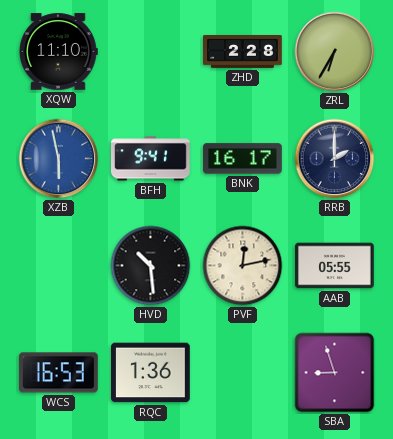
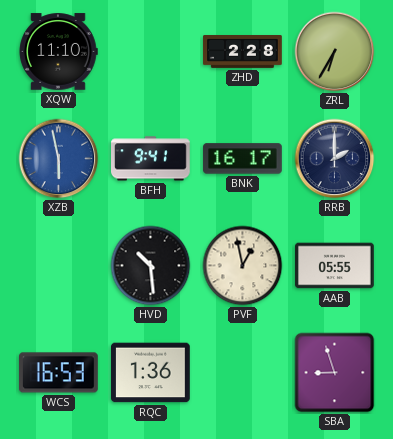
PVF: 12:13 -> 12:58 (243, 266)
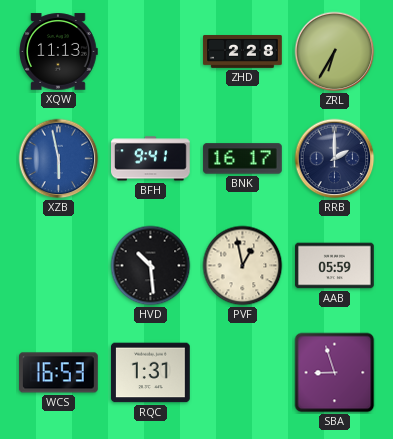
XQW: 11:10 -> 11:13 (58, 52)
AAB: 05:55 -> 05:59 (335, 266)
RQC: 1:36 -> 1:31 (151, 373)
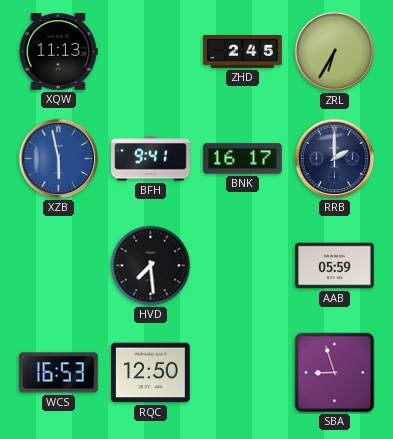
ZHD: 2:28 -> 2:45 (243, 52)
HVD: 10:29 -> 7:29 (151, 266)
PVF: 12:58 -> none (243, 266)
RQC: 1:31 -> 12:50 (151, 373)
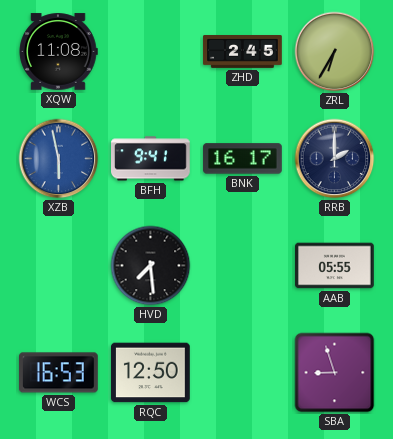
XQW: 11:13 -> 11:08 (58, 52)
AAB: 05:59 -> 05:55 (335, 266)
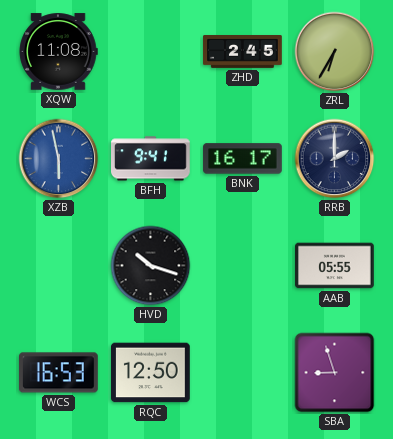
HVD: 7:29 -> 10:18 (151, 266)
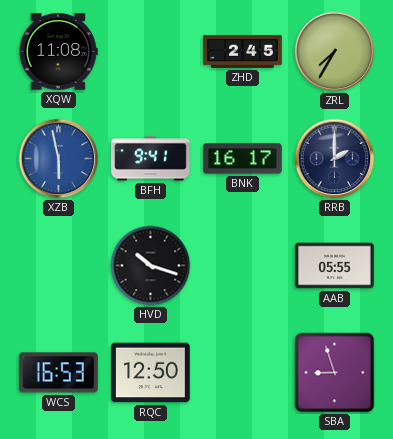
ZRL: 6:35 -> 7:35 (335, 52)
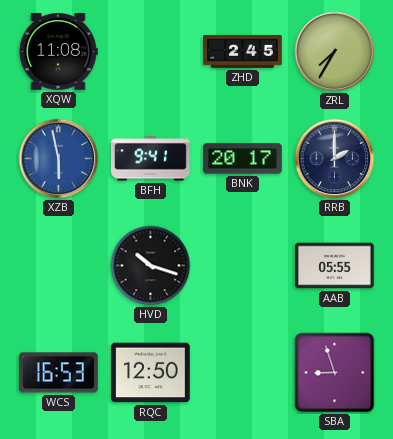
BNK: 16:17 -> 20:17 (243, 159)
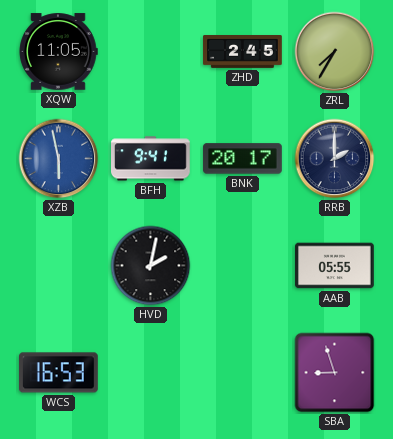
XQW: 11:08 -> 11:05 (58, 52)
HVD: 10:18 -> 2:02 (151, 266)
RQC: 12:50 -> none (151, 373)
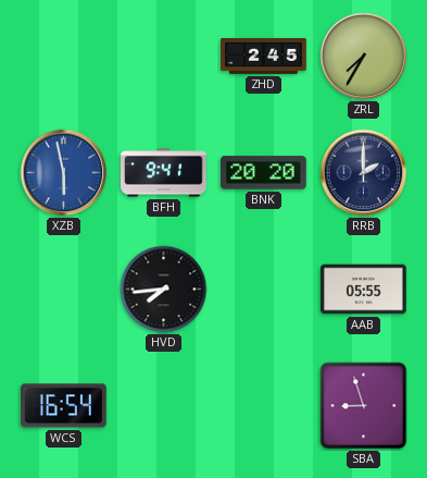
XQW: 11:05 -> none (58, 52)
BNK: 20:17 -> 20:20 (264, 173)
HVD: 2:02 -> 7:44 (164, 290)
WCS: 16:53 -> 16:54 (64, 406)
